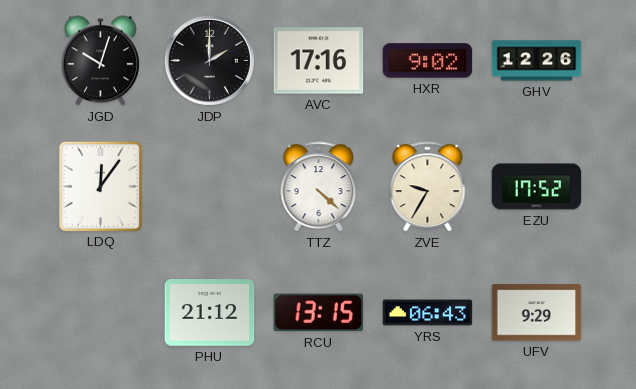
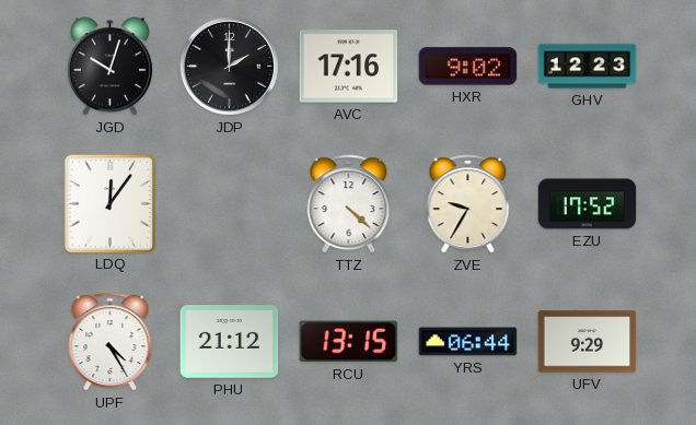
GHV: 12:26 -> 12:23 (588, 67)
UPF: none -> 4:25 (111, 342)
YRS: 06:43 -> 06:44 (468, 342)
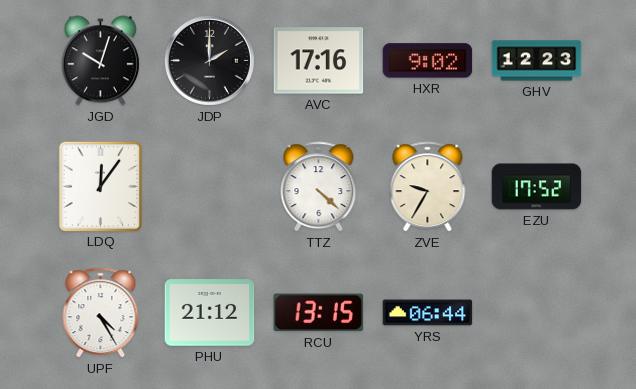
UFV: 9:29 -> none (588, 342)
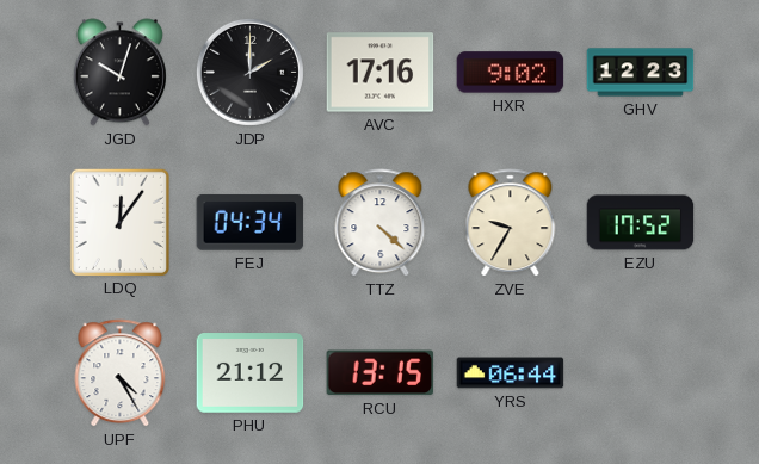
FEJ: none -> 04:34 (251, 222)
